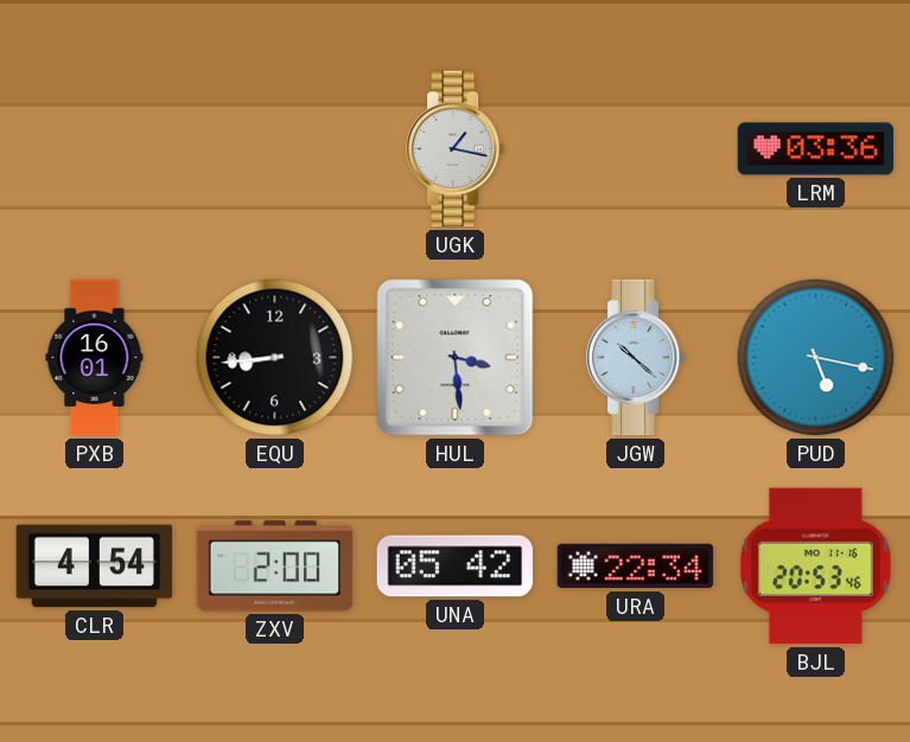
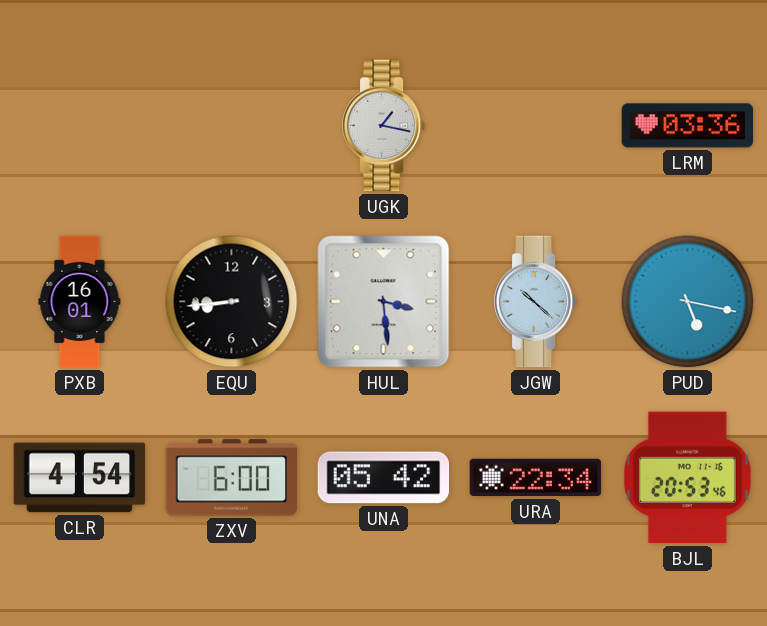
ZXV: 2:00 -> 6:00 (232, 478)
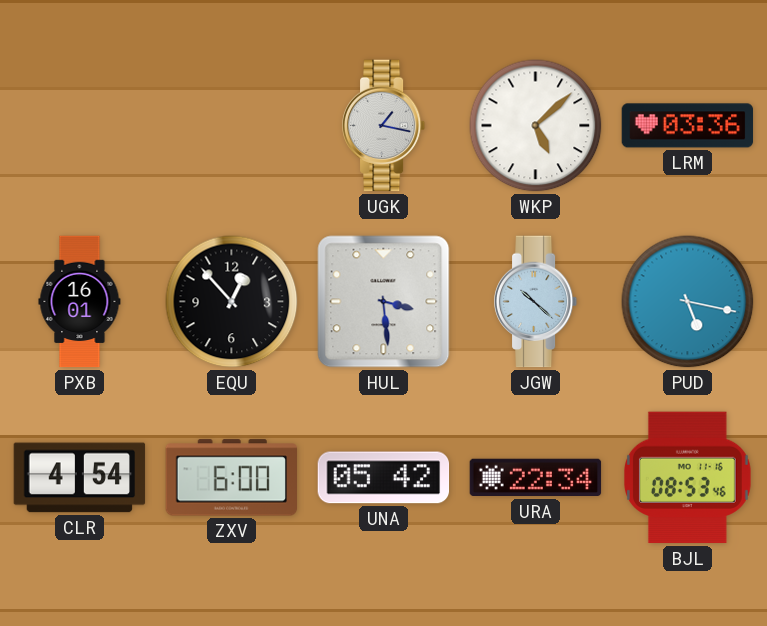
WKP: none -> 5:08 (536, 126)
EQU: 8:44 -> 12:53 (232, 302)
BJL: 20:53 -> 08:53 (687, 478)
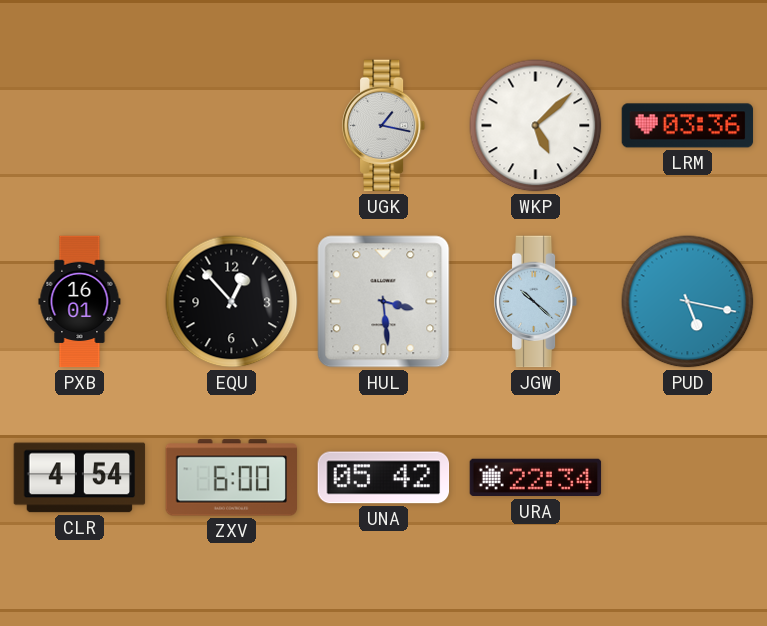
BJL: 08:53 -> none (687, 478)
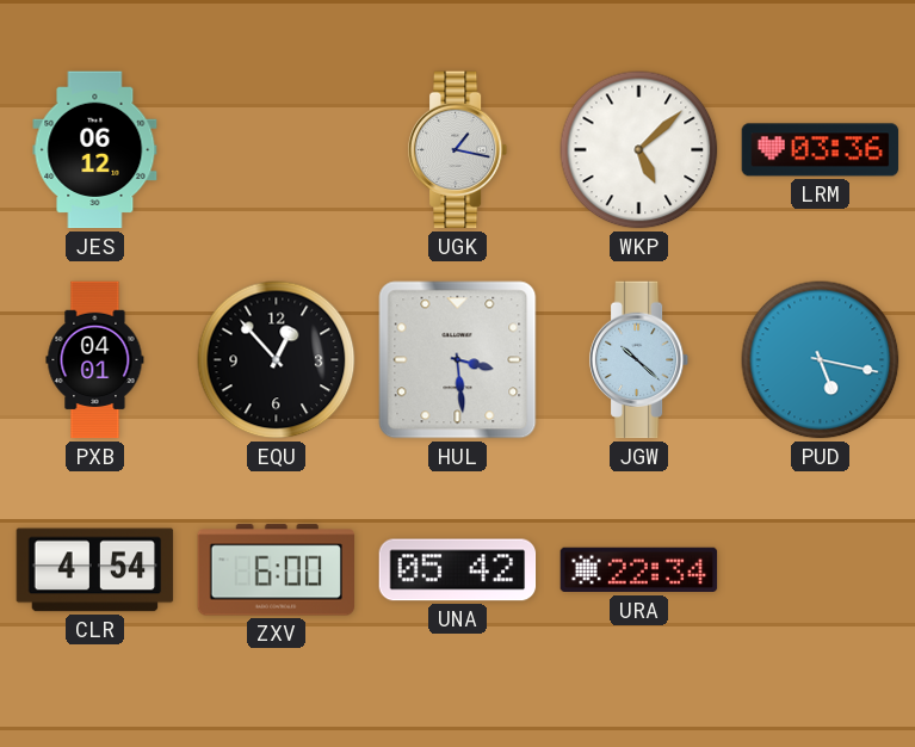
JES: none -> 06:12 (95, 150)
PXB: 16:01 -> 04:01 (95, 360)
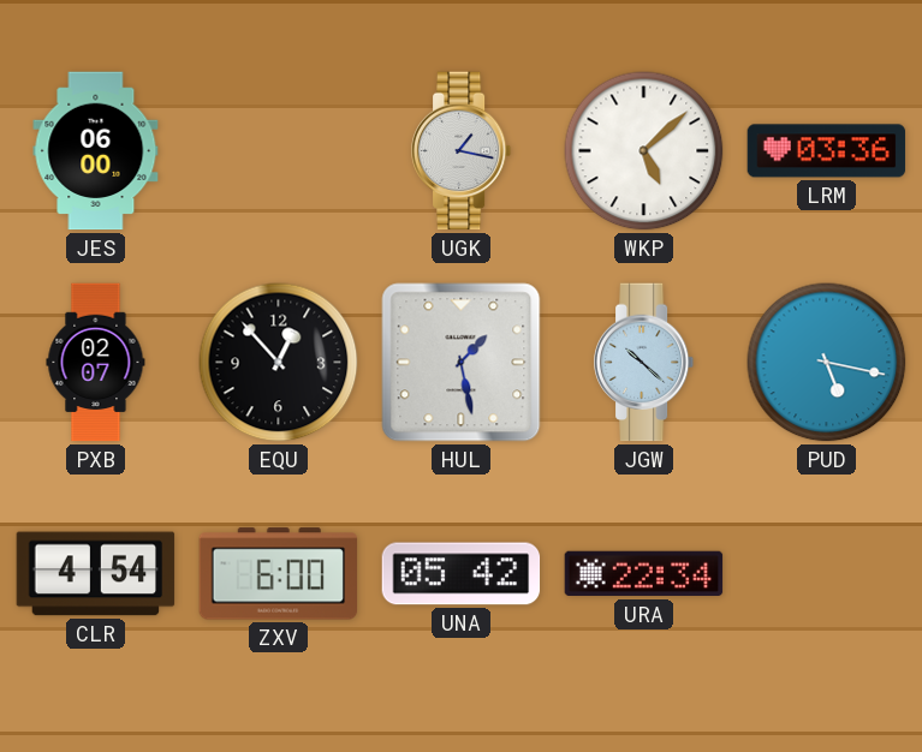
JES: 06:12 -> 06:00 (96, 151)
PXB: 04:01 -> 02:07 (96, 363)
HUL: 3:29 -> 1:28 (462, 363)
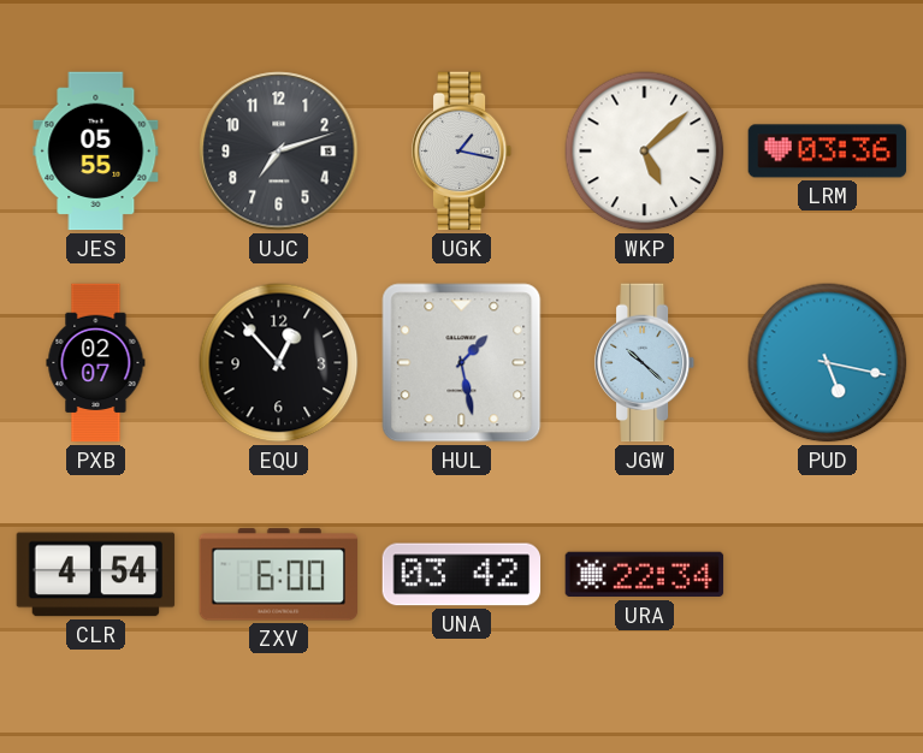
JES: 06:00 -> 05:55 (96, 152)
UJC: none -> 7:12 (279, 152)
UNA: 05:42 -> 03:42 (462, 575)
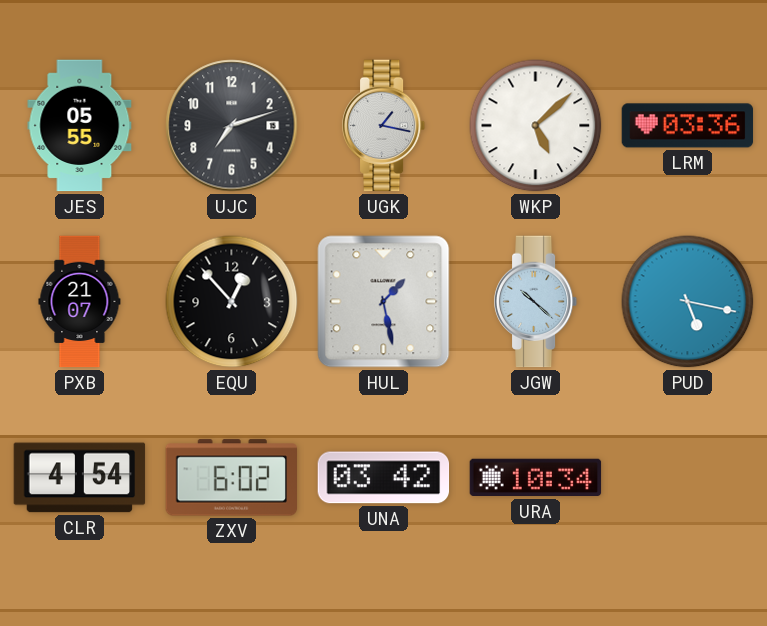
PXB: 02:07 -> 21:07 (80, 302)
ZXV: 6:00 -> 6:02 (232, 478)
URA: 22:34 -> 10:34 (536, 478)
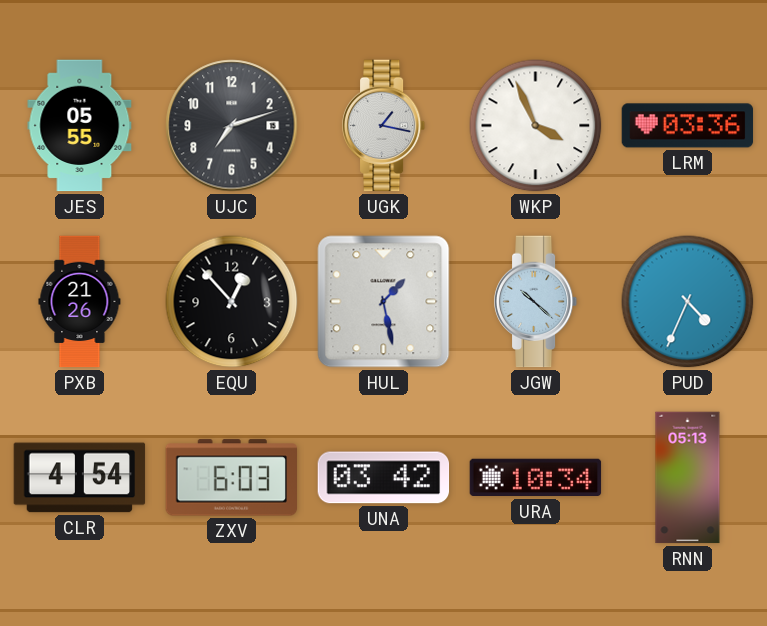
WKP: 5:08 -> 3:56 (536, 126)
PXB: 21:07 -> 21:26 (80, 302)
PUD: 5:17 -> 4:34 (688, 302)
ZXV: 6:02 -> 6:03 (232, 478)
RNN: none -> 05:13 (688, 478)
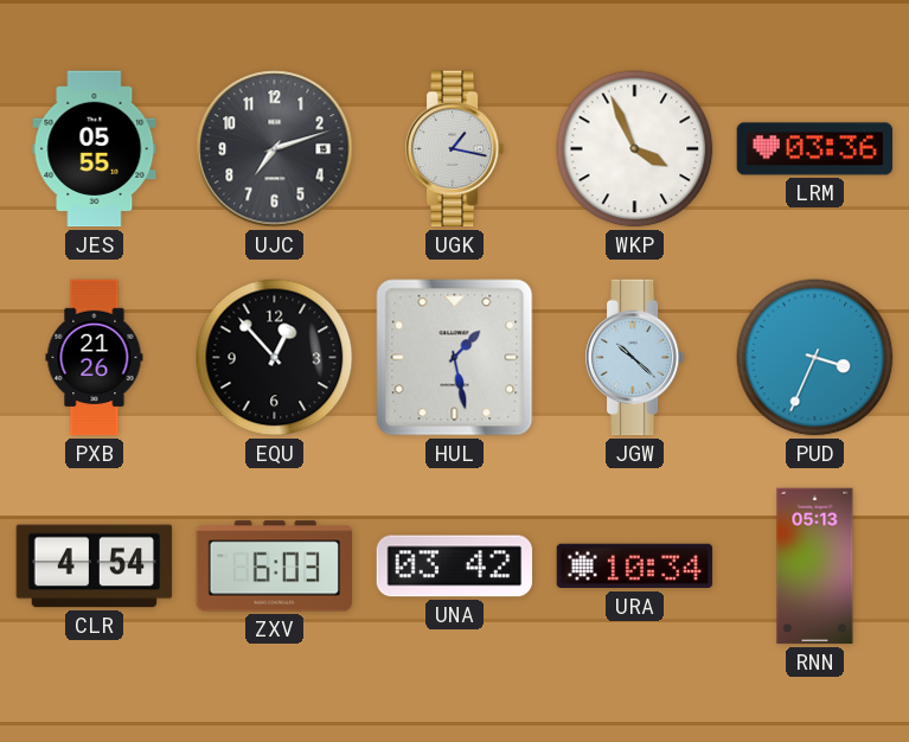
PUD: 4:34 -> 3:34 (815, 358)
